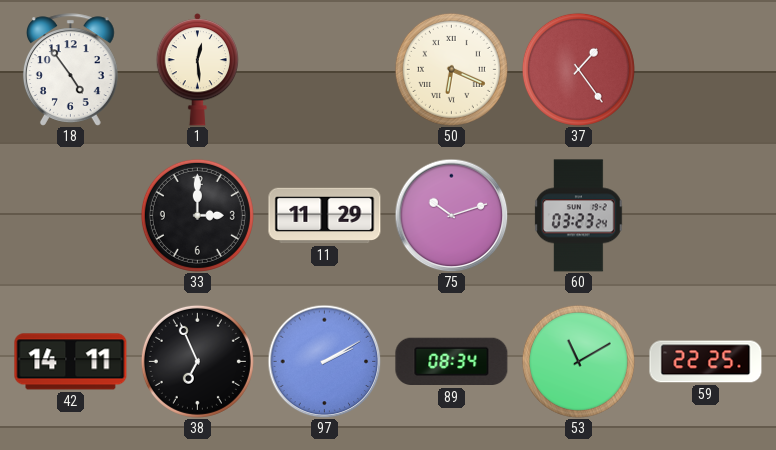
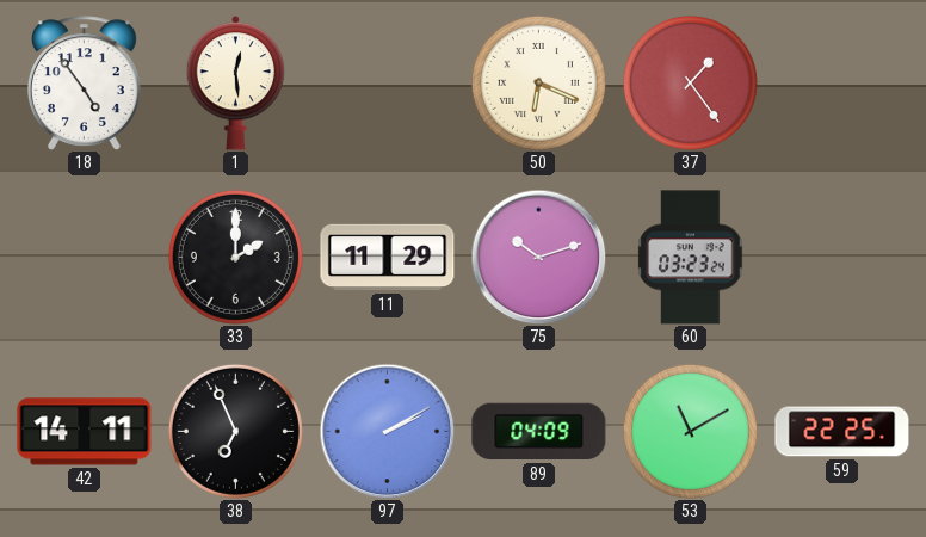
33: 3:00 -> 2:00 (235, 257)
89: 08:34 -> 04:09 (539, 432)
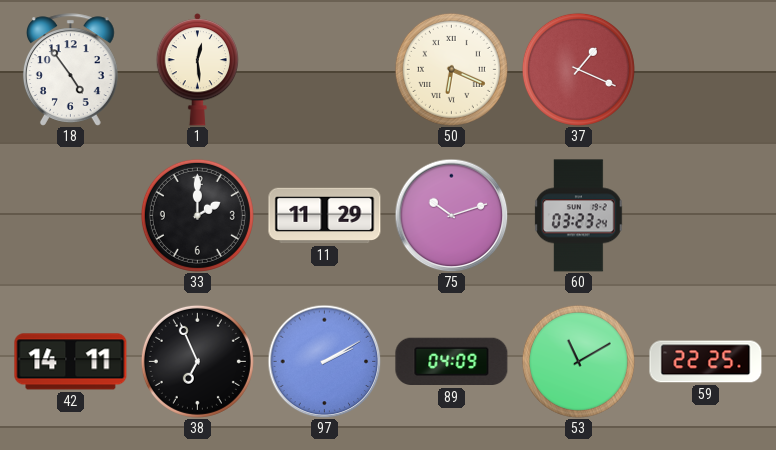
37: 1:24 -> 1:19 (578, 69)
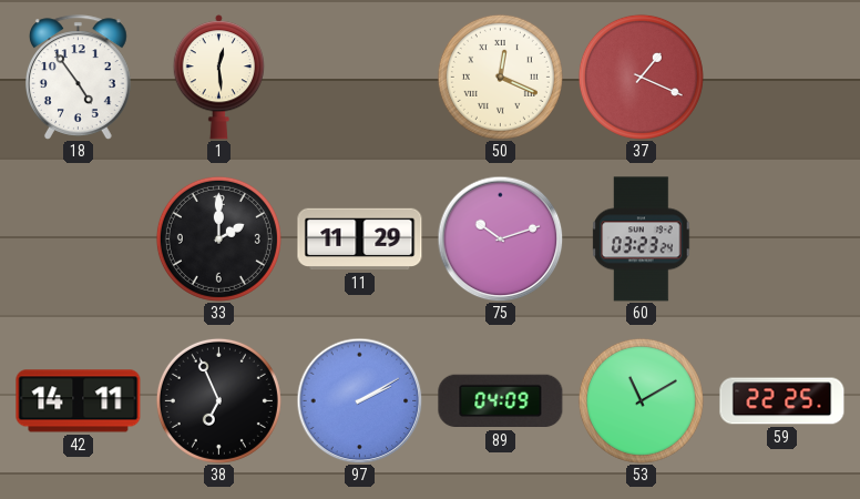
50: 6:19 -> 12:19 (500, 77)
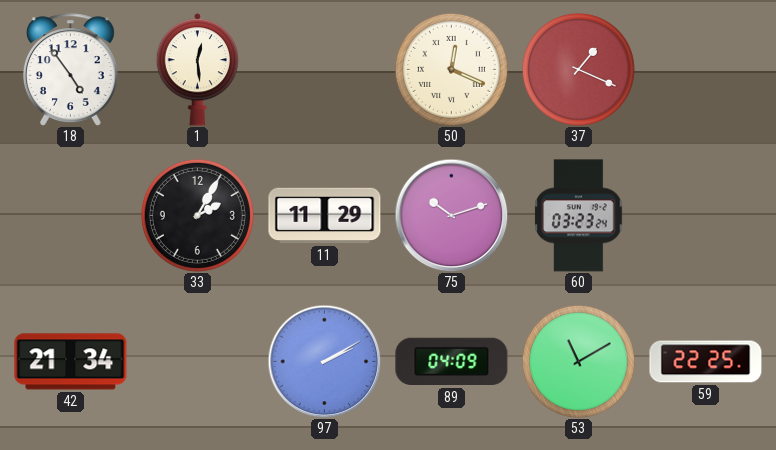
33: 2:00 -> 2:05 (197, 215)
42: 14:11 -> 21:34 (71, 362)
38: 6:56 -> none (218, 400)
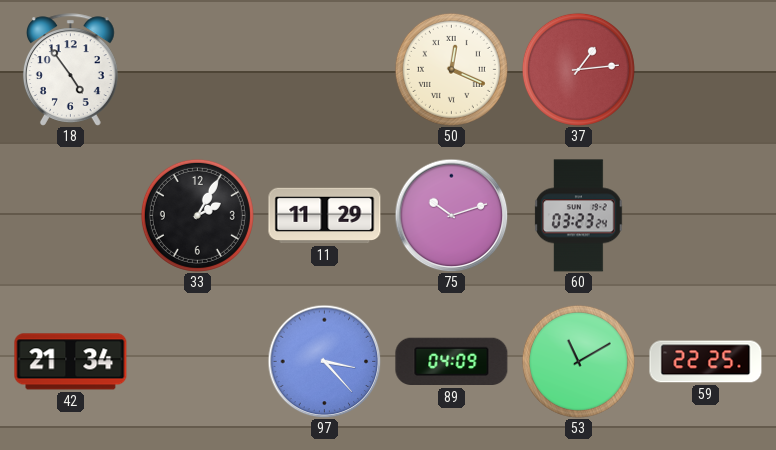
1: 12:29 -> none (197, 70)
37: 1:19 -> 1:14 (578, 69)
97: 2:10 -> 3:23 (324, 361)
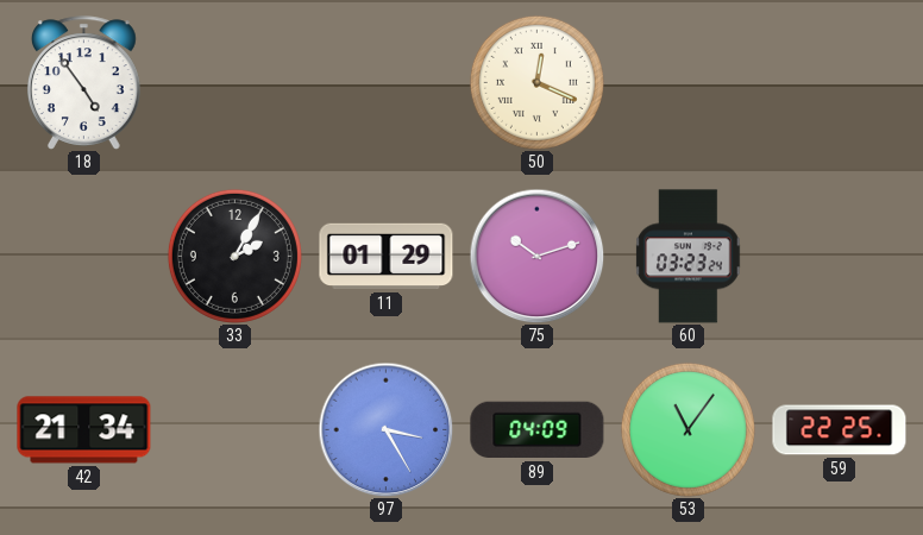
37: 1:14 -> none (578, 69)
11: 11:29 -> 01:29 (387, 257)
97: 3:23 -> 3:25 (385, 429)
53: 11:10 -> 11:06 (687, 429)
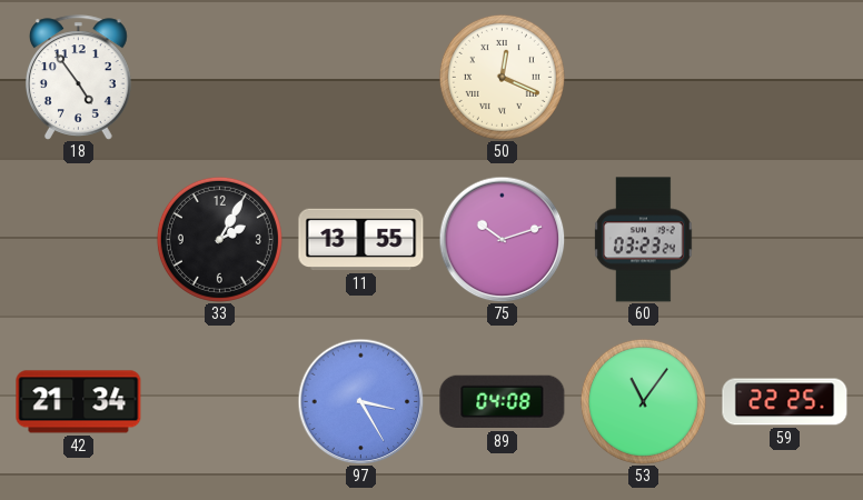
11: 01:29 -> 13:55 (361, 240)
89: 04:09 -> 04:08 (503, 402)
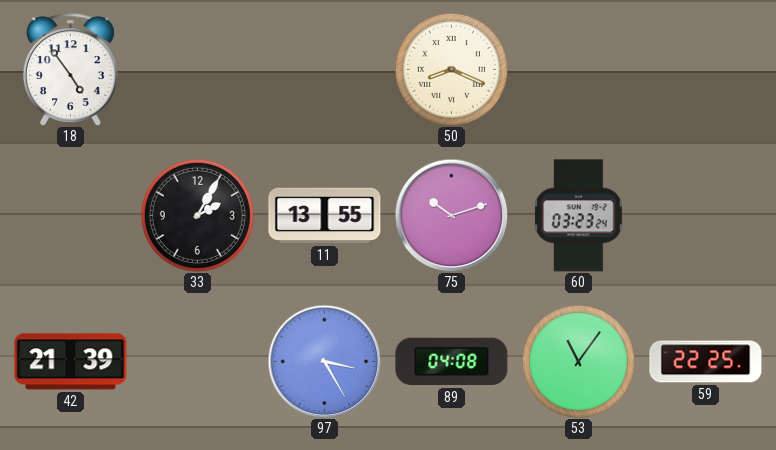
50: 12:19 -> 8:19 (451, 69)
42: 21:34 -> 21:39 (71, 362)
